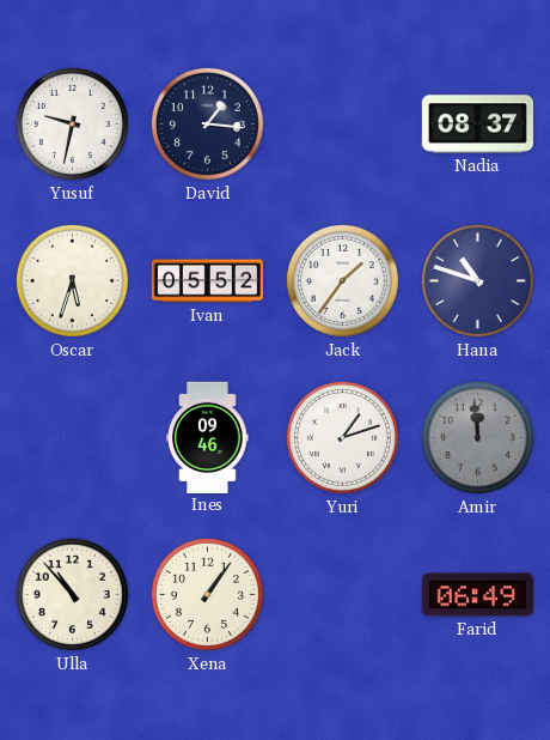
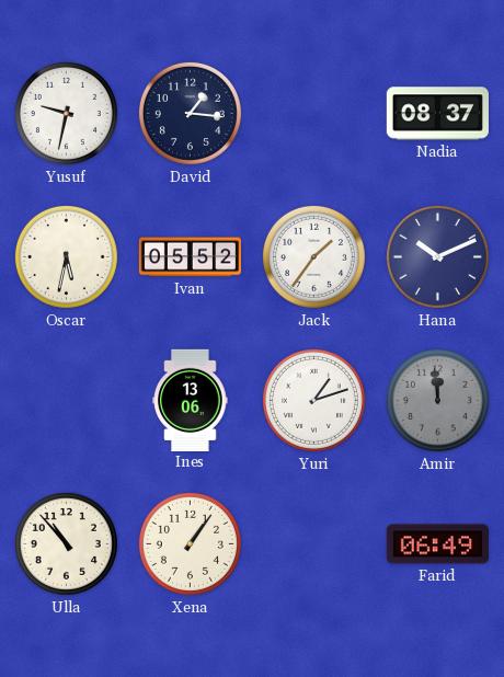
Oscar: 5:33 -> 5:32 (66, 256)
Hana: 10:48 -> 10:11 (437, 256)
Ines: 09:46 -> 13:06 (191, 400)
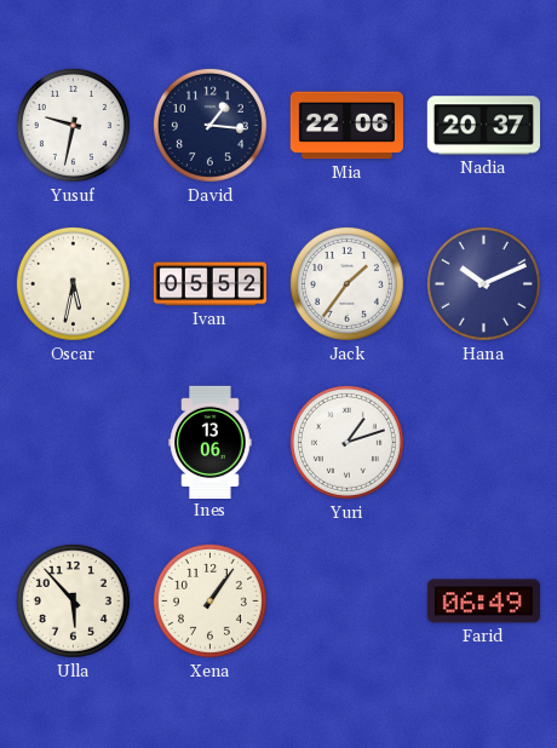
Mia: none -> 22:06 (346, 126)
Nadia: 08:37 -> 20:37 (483, 126)
Amir: 11:59 -> none (437, 400)
Ulla: 10:53 -> 5:53 (73, 600)
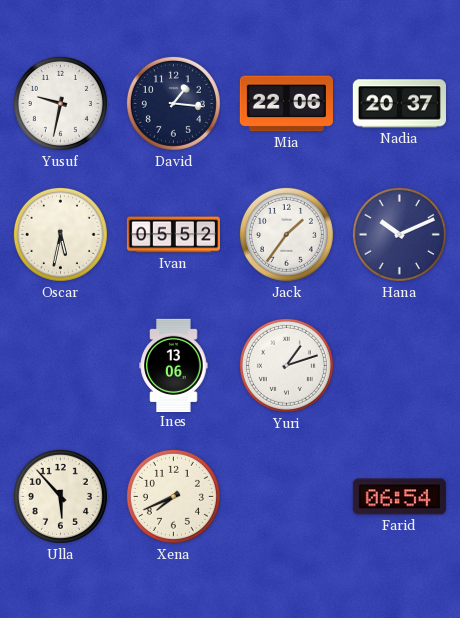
Xena: 1:06 -> 7:41 (173, 496)
Farid: 06:49 -> 06:54 (399, 497)
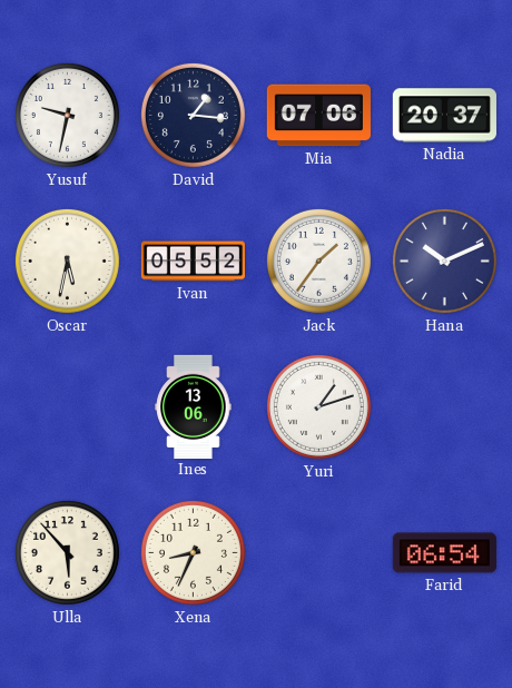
Mia: 22:06 -> 07:06 (318, 116)
Xena: 7:41 -> 8:34 (193, 552)
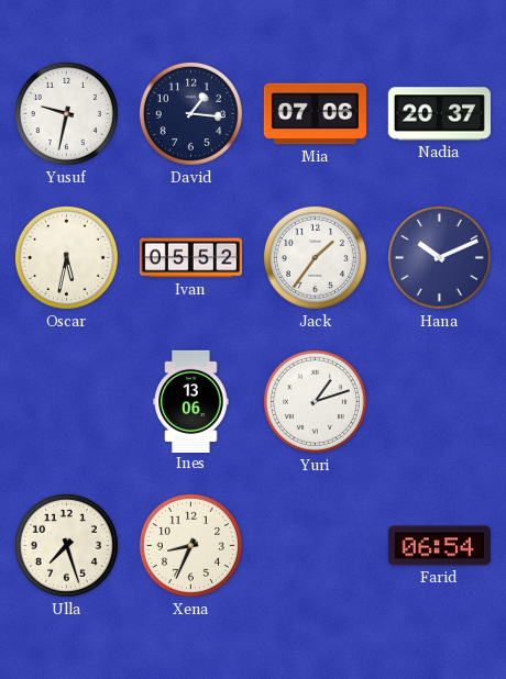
Ulla: 5:53 -> 7:27 (66, 545)
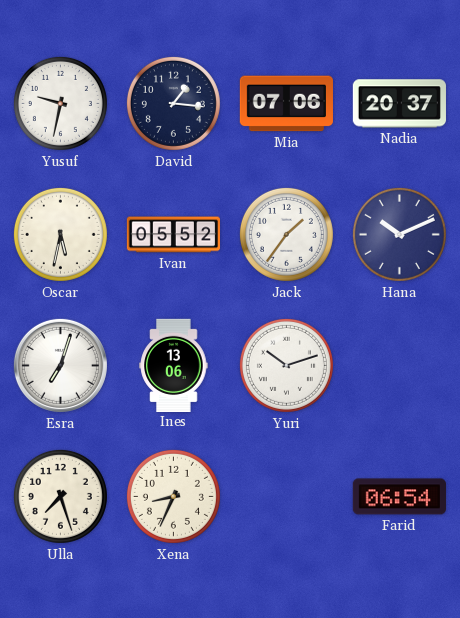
Esra: none -> 7:03 (60, 365)
Yuri: 1:12 -> 10:12 (286, 365)
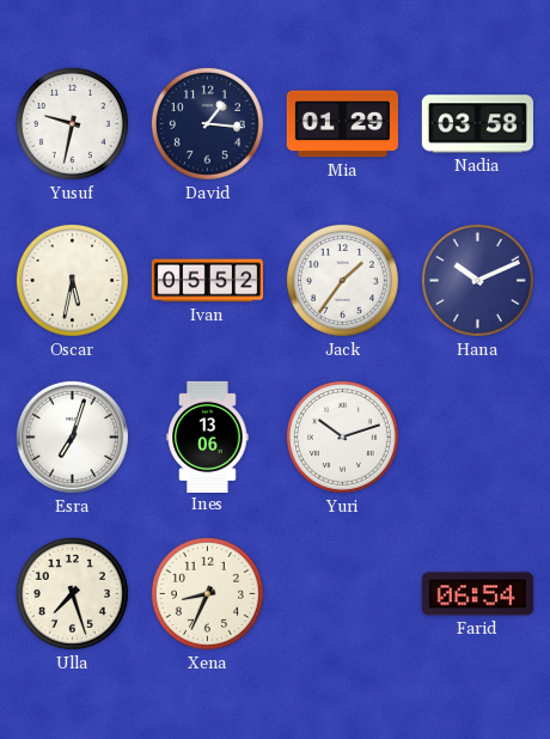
Mia: 07:06 -> 01:29 (342, 124)
Nadia: 20:37 -> 03:58 (477, 124)
